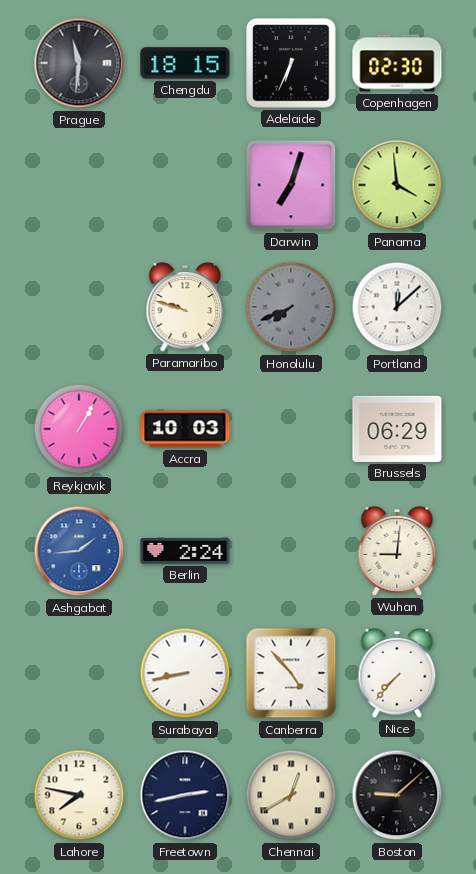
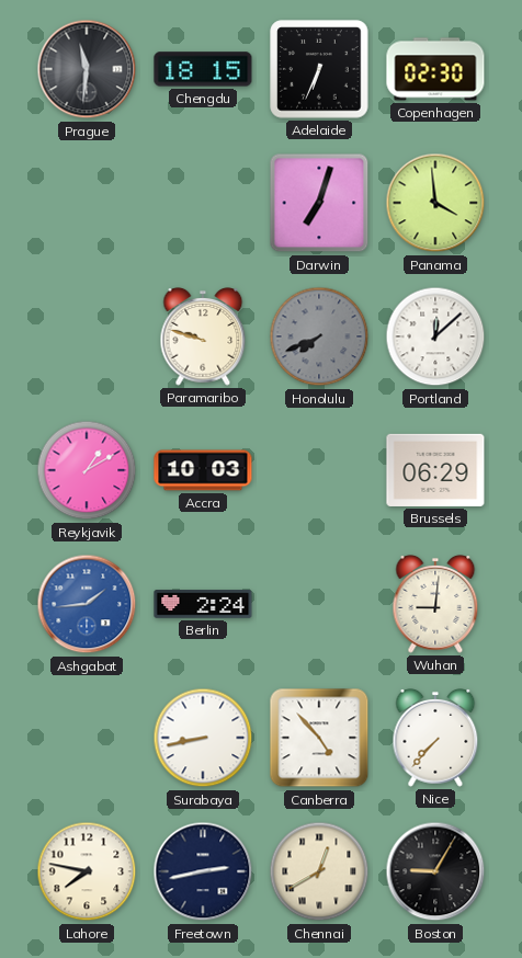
Reykjavik: 1:05 -> 1:10 (87, 470)
Boston: 9:08 -> 9:05 (435, 871)
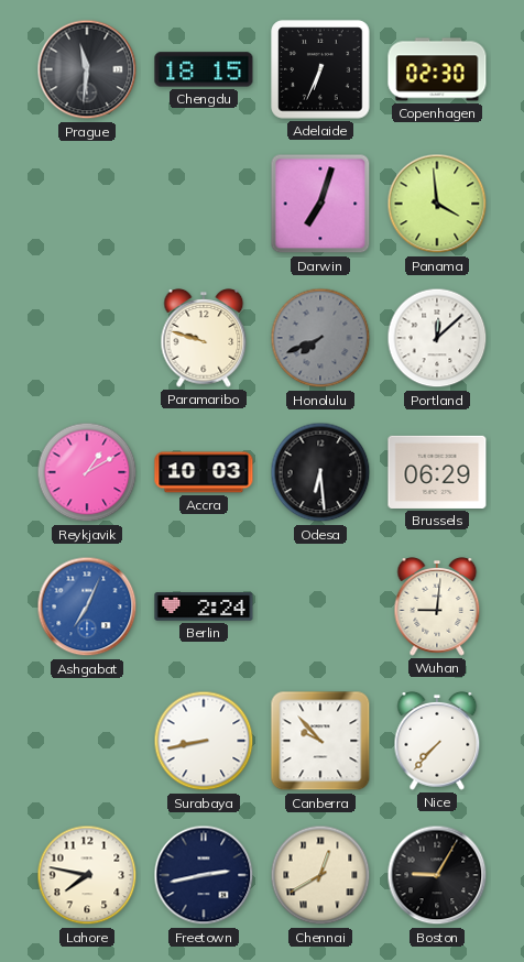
Odesa: none -> 6:29 (320, 472)
Ashgabat: 1:44 -> 7:04 (87, 606)
Canberra: 4:53 -> 9:53 (320, 741)
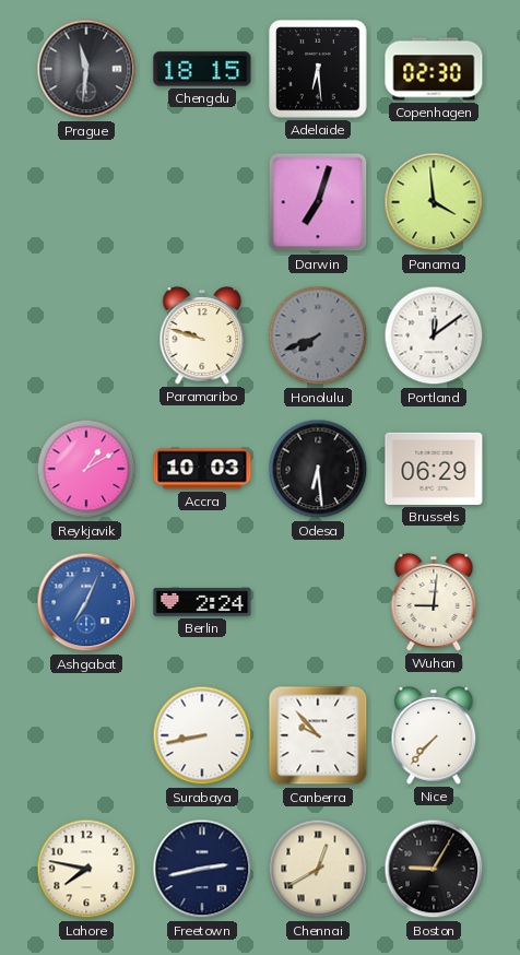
Adelaide: 6:34 -> 6:29 (318, 69)
Portland: 12:08 -> 12:09 (434, 335)
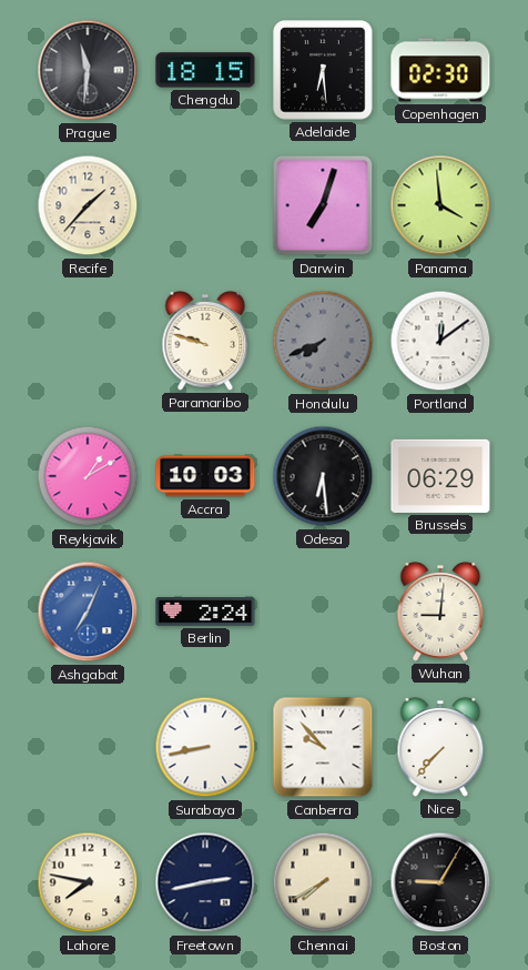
Recife: none -> 1:37 (88, 205)
Chennai: 12:40 -> 7:40 (323, 882)
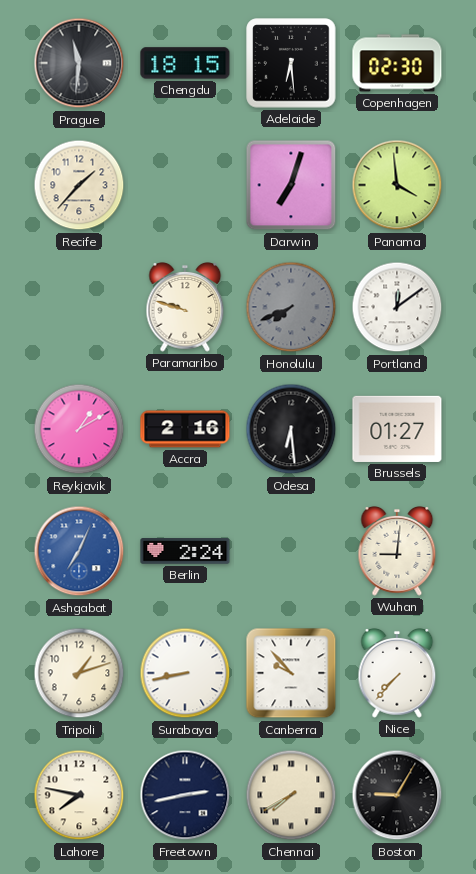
Accra: 10:03 -> 2:16 (185, 429)
Brussels: 06:29 -> 01:27 (397, 429)
Tripoli: none -> 1:12 (79, 673)
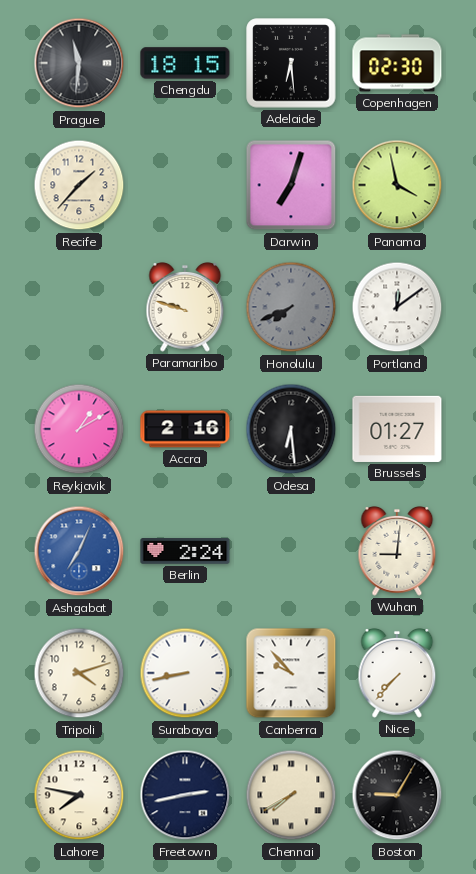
Panama: 3:59 -> 3:58 (397, 185)
Tripoli: 1:12 -> 4:12 (79, 673)
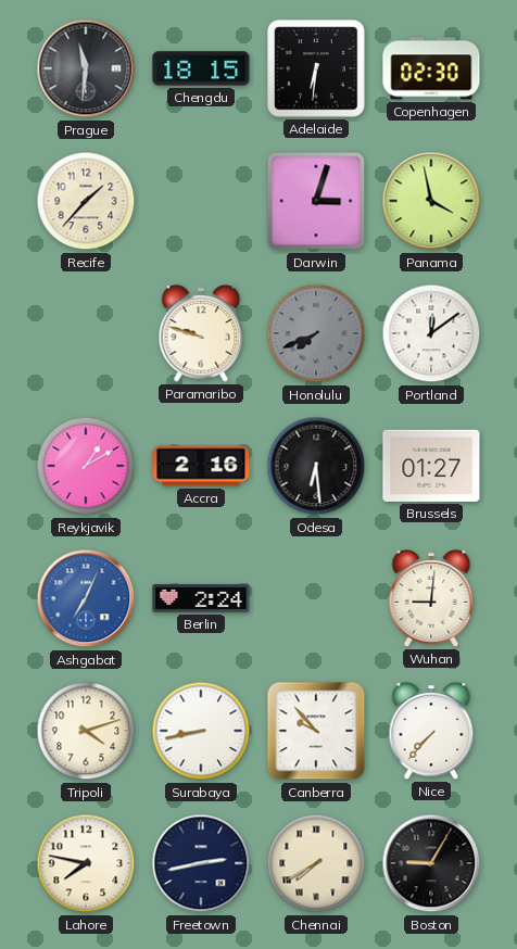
Adelaide: 6:29 -> 6:31 (316, 68)
Darwin: 7:03 -> 3:03 (316, 201)
